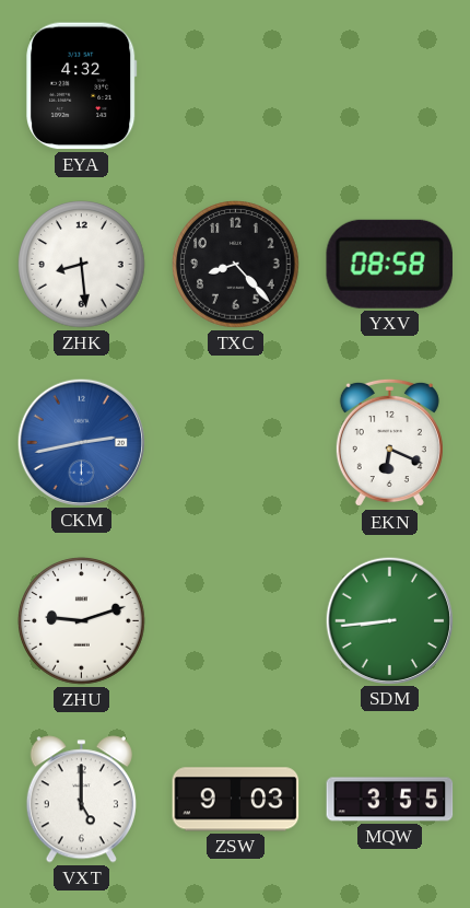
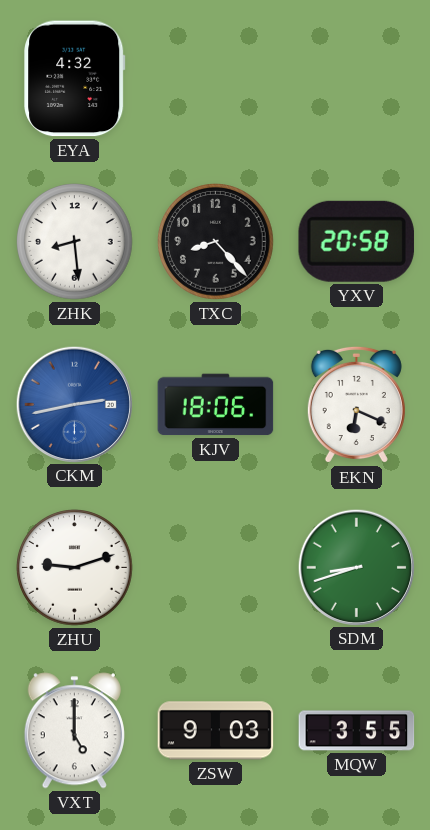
YXV: 08:58 -> 20:58 (356, 241)
KJV: none -> 18:06 (216, 405)
SDM: 8:44 -> 8:42 (356, 567)
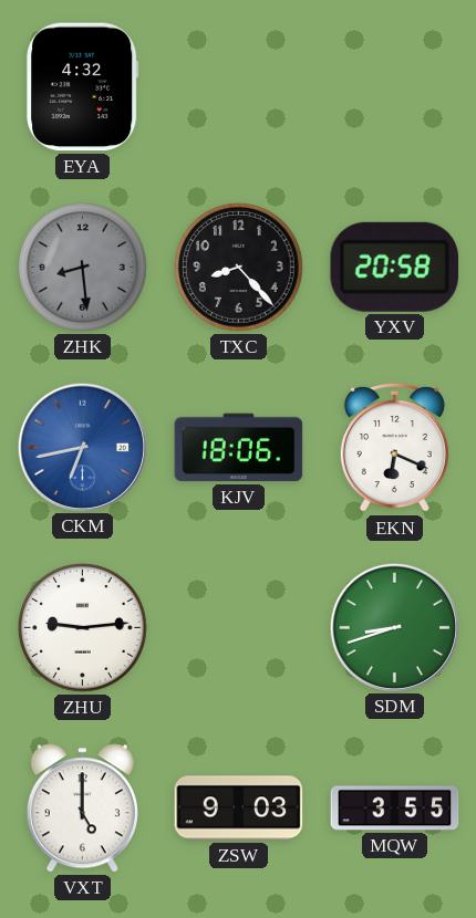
ZHK dial: white -> grey (83, 268)
CKM: 2:43 -> 6:43 (82, 447)
ZHU: 9:12 -> 9:14 (83, 628)
